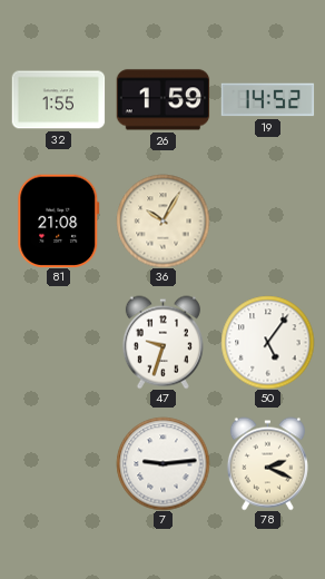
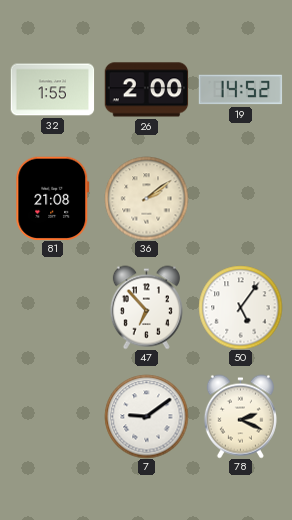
26: 1:59 -> 2:00 (146, 90)
36: 10:05 -> 2:09 (146, 198)
47: 9:33 -> 6:53 (146, 307)
7: 9:14 -> 9:09 (146, 416)
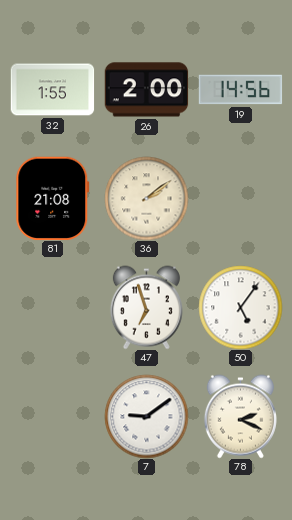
19: 14:52 -> 14:56 (240, 90)
47: 6:53 -> 6:57 (146, 307)
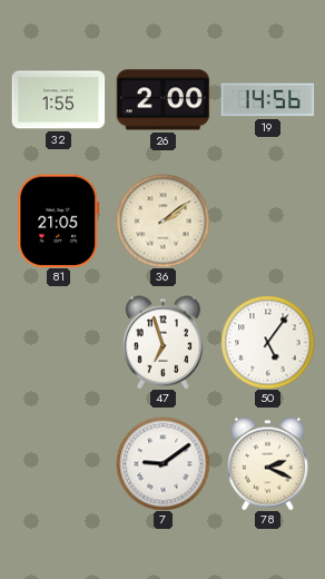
81: 21:08 -> 21:05 (59, 220)
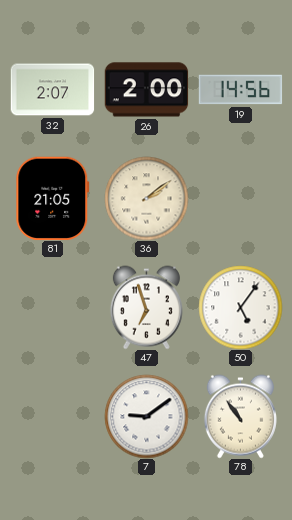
32: 1:55 -> 2:07 (52, 90)
78: 2:19 -> 10:54 (240, 416)
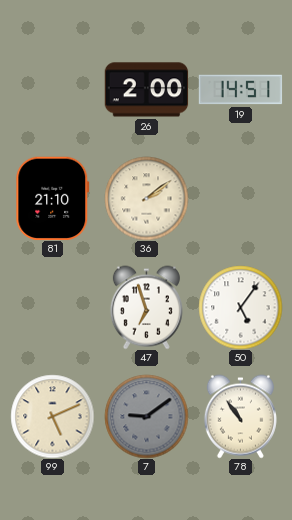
32: 2:07 -> none (52, 90)
19: 14:56 -> 14:51 (240, 90)
81: 21:05 -> 21:10 (53, 198)
99: none -> 5:11 (52, 416)
7 dial: white -> grey (146, 416)
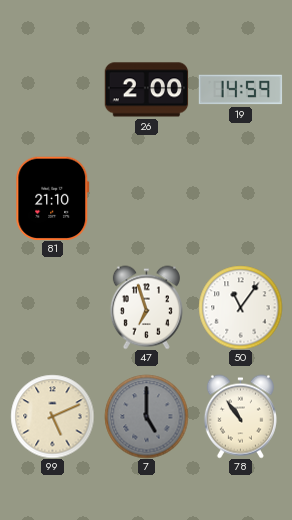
19: 14:51 -> 14:59 (240, 90)
36: 2:09 -> none (146, 198)
50: 5:06 -> 11:06 (240, 307)
7: 9:09 -> 5:00 (146, 416)
